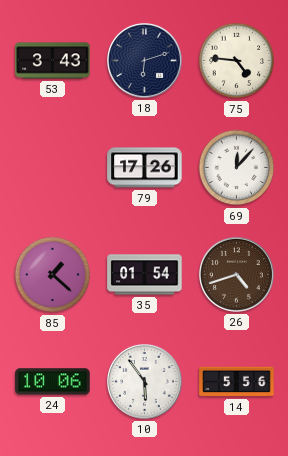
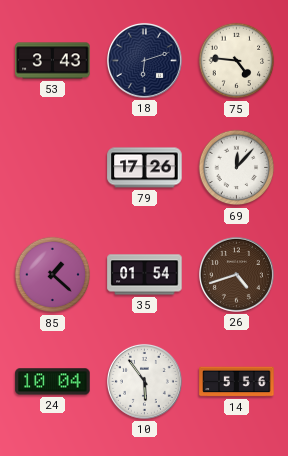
24: 10:06 -> 10:04 (53, 382)
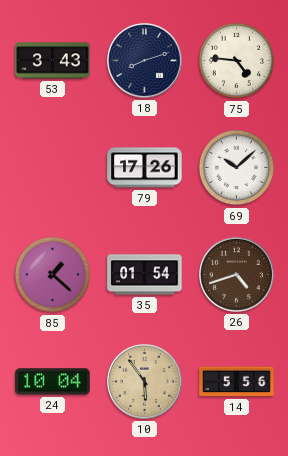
18: 6:12 -> 8:12 (144, 60)
69: 12:07 -> 10:08 (237, 168)
10 dial: white -> champagne (144, 381)
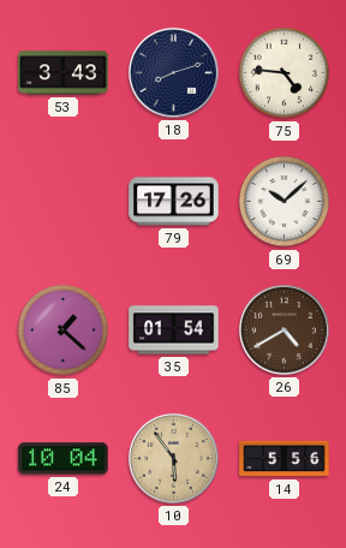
26: 4:42 -> 4:40 (284, 329)
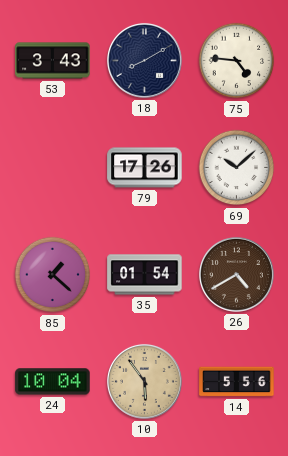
18: 8:12 -> 8:10 (144, 60)
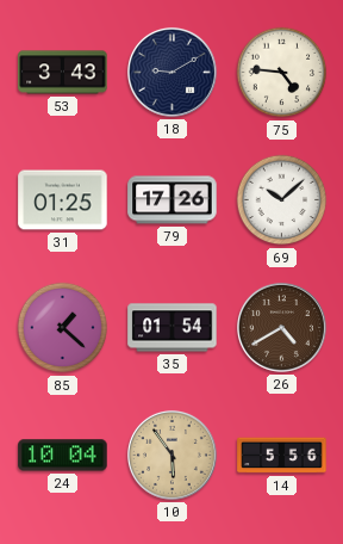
18: 8:10 -> 9:10 (171, 72)
31: none -> 01:25 (63, 200)
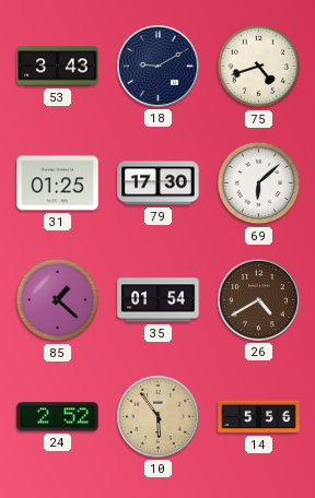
75: 4:46 -> 4:42 (259, 67)
79: 17:26 -> 17:30 (159, 183)
69: 10:08 -> 6:08 (259, 183)
24: 10:04 -> 2:52 (58, 417)
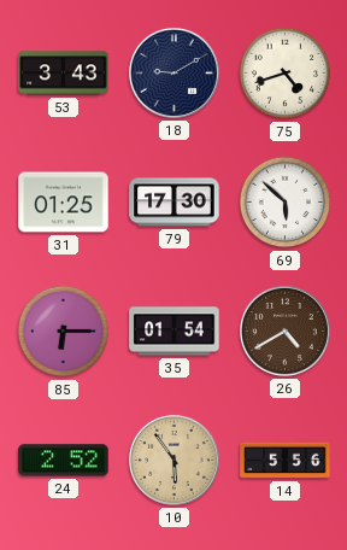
69: 6:08 -> 5:52 (286, 203)
85: 1:22 -> 6:15 (64, 332)
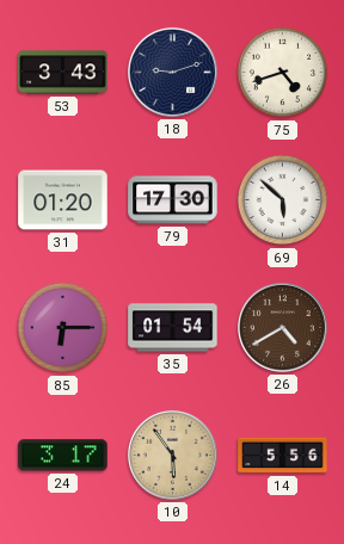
18: 9:10 -> 9:12 (172, 72)
31: 01:25 -> 01:20 (63, 200)
24: 2:52 -> 3:17 (63, 456)
